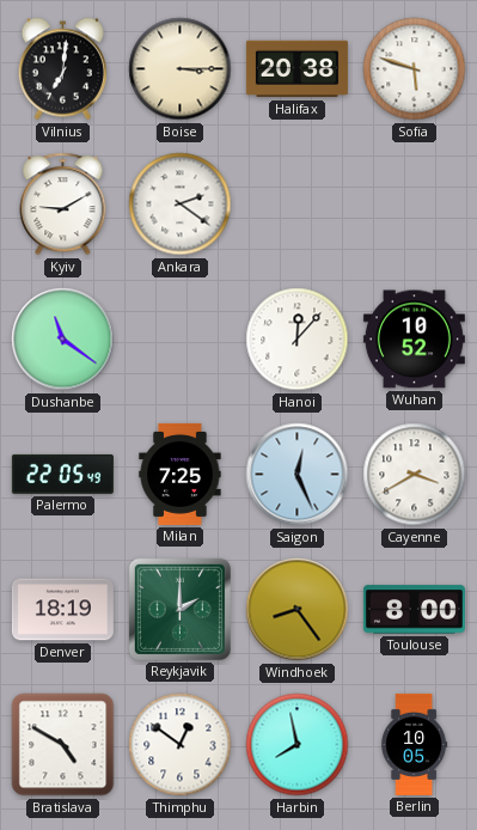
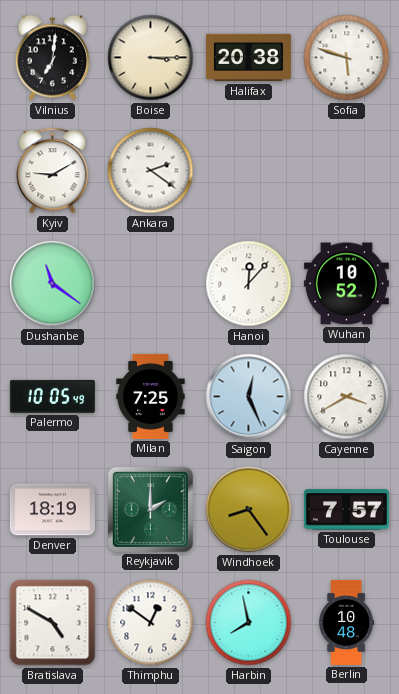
Palermo: 22:05 -> 10:05 (52, 396)
Toulouse: 8:00 -> 7:57 (346, 510)
Berlin: 10:05 -> 10:48 (347, 622)
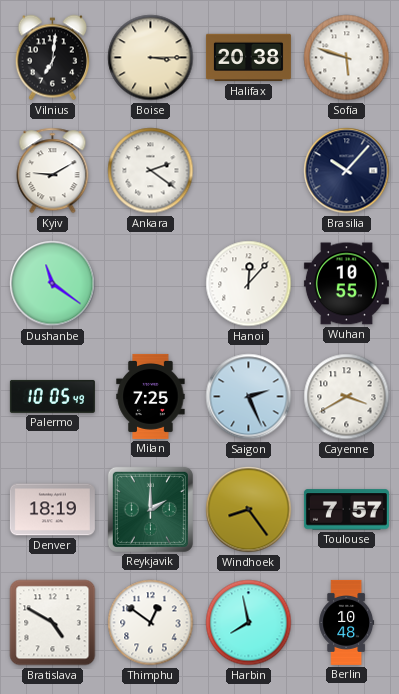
Brasilia: none -> 10:07 (347, 171)
Wuhan: 10:52 -> 10:55 (346, 284)
Saigon: 12:26 -> 2:26 (249, 397)
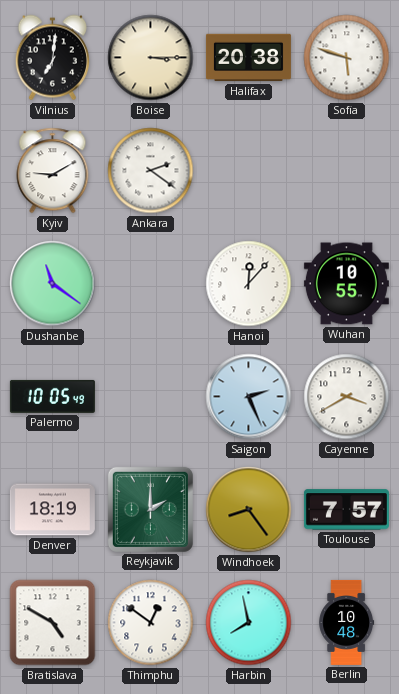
Brasilia: 10:07 -> none (347, 171)
Milan: 7:25 -> none (151, 396)
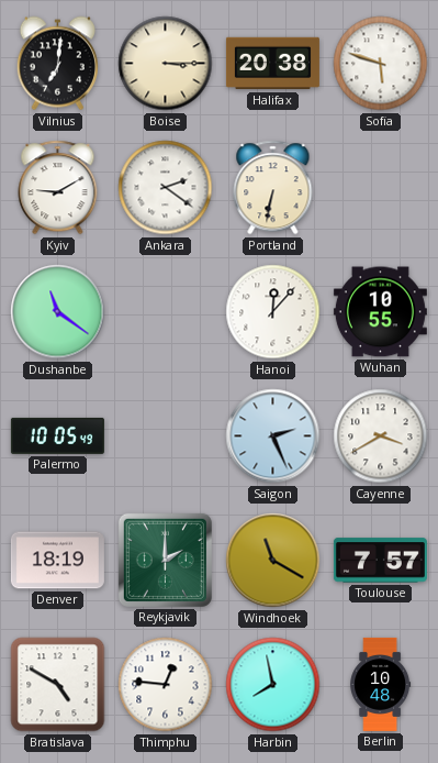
Portland: none -> 6:32 (273, 188)
Windhoek: 8:24 -> 11:20 (273, 561)
Thimphu: 12:51 -> 12:46 (166, 685)
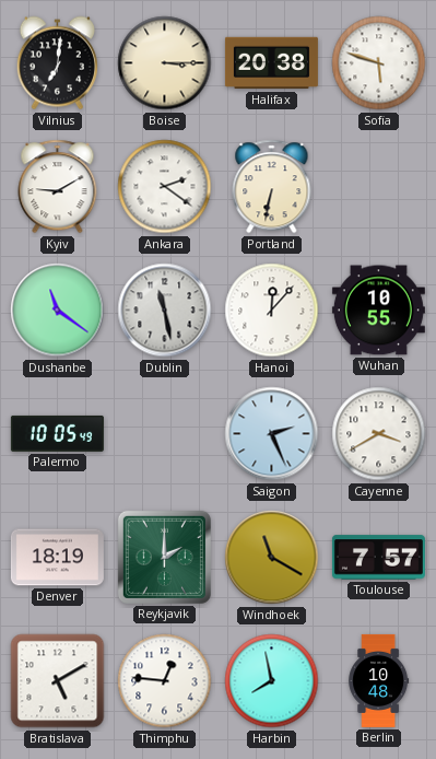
Dublin: none -> 11:28 (165, 311)
Bratislava: 4:50 -> 5:10 (58, 681)
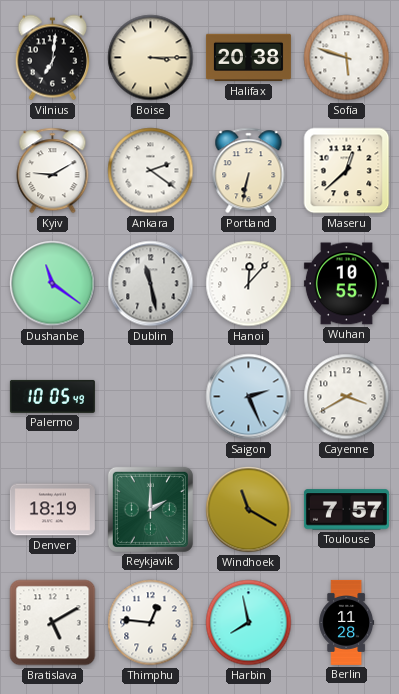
Maseru: none -> 12:38 (347, 171)
Berlin: 10:48 -> 11:28 (347, 622)
